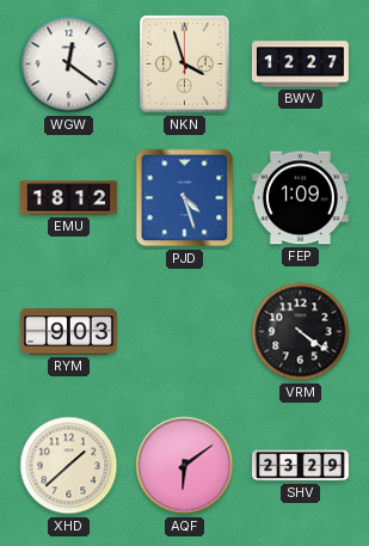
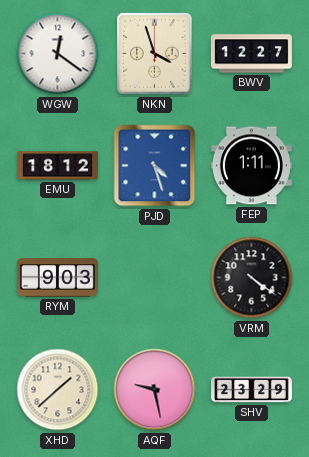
FEP: 1:09 -> 1:11 (251, 166)
AQF: 6:09 -> 9:28 (155, 390)
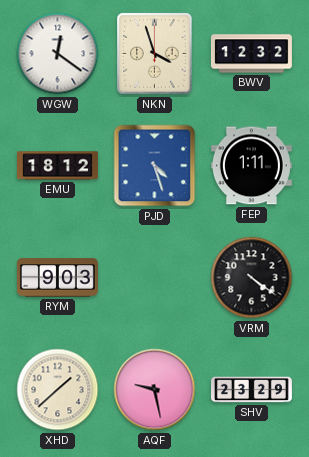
BWV: 12:27 -> 12:32 (251, 54)
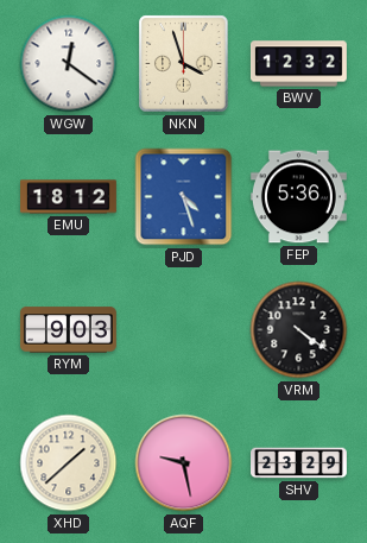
FEP: 1:11 -> 5:36 (298, 197)
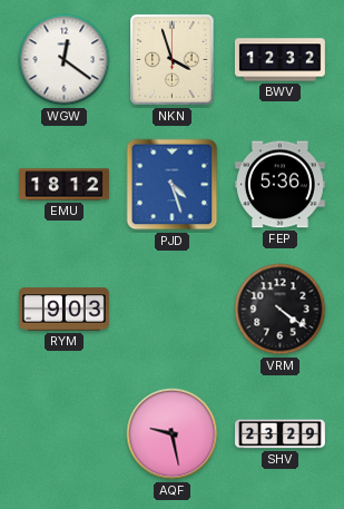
XHD: 1:38 -> none (69, 463)
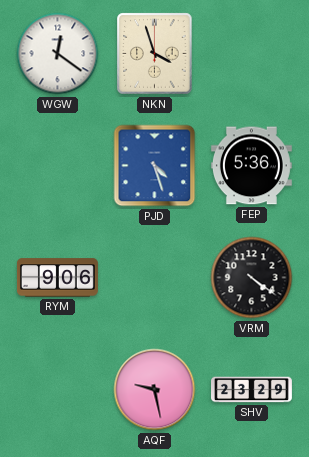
BWV: 12:32 -> none (279, 60)
EMU: 18:12 -> none (65, 185)
RYM: 9:03 -> 9:06 (57, 278)
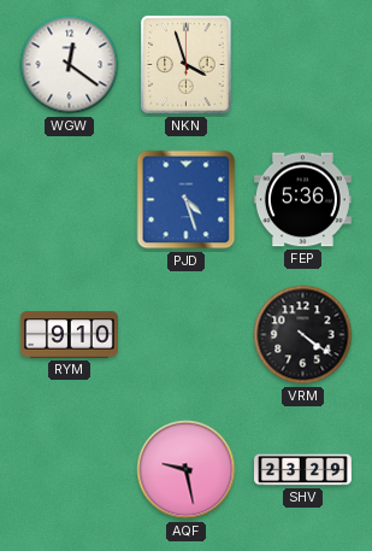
RYM: 9:06 -> 9:10 (69, 335)
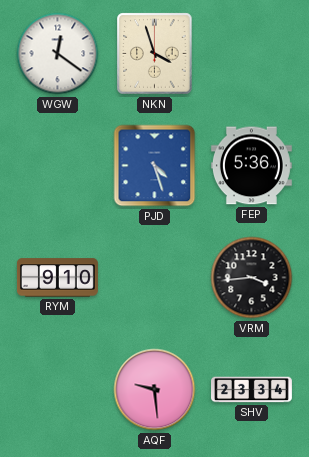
VRM: 4:21 -> 3:44 (252, 278)
AQF: 9:28 -> 9:29 (155, 390)
SHV: 23:29 -> 23:34 (252, 390)
